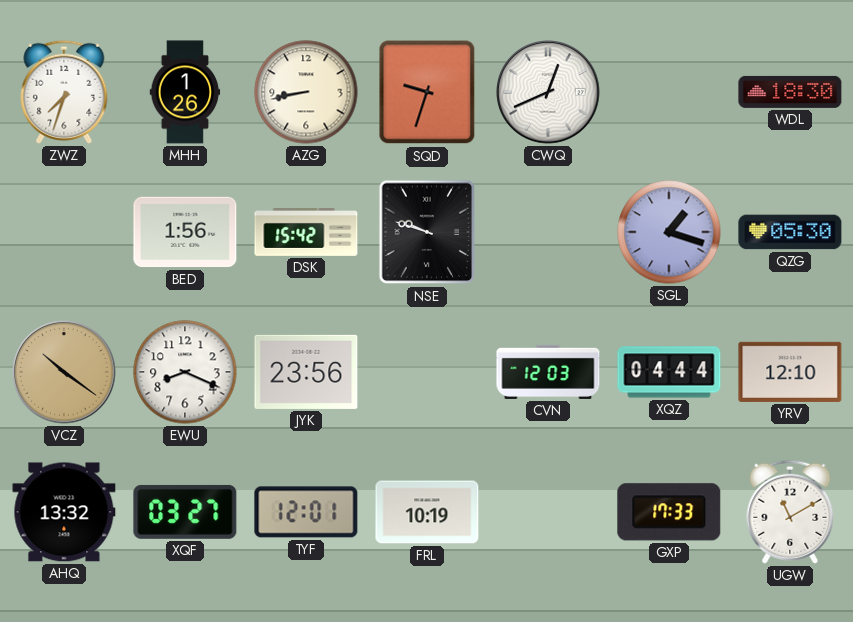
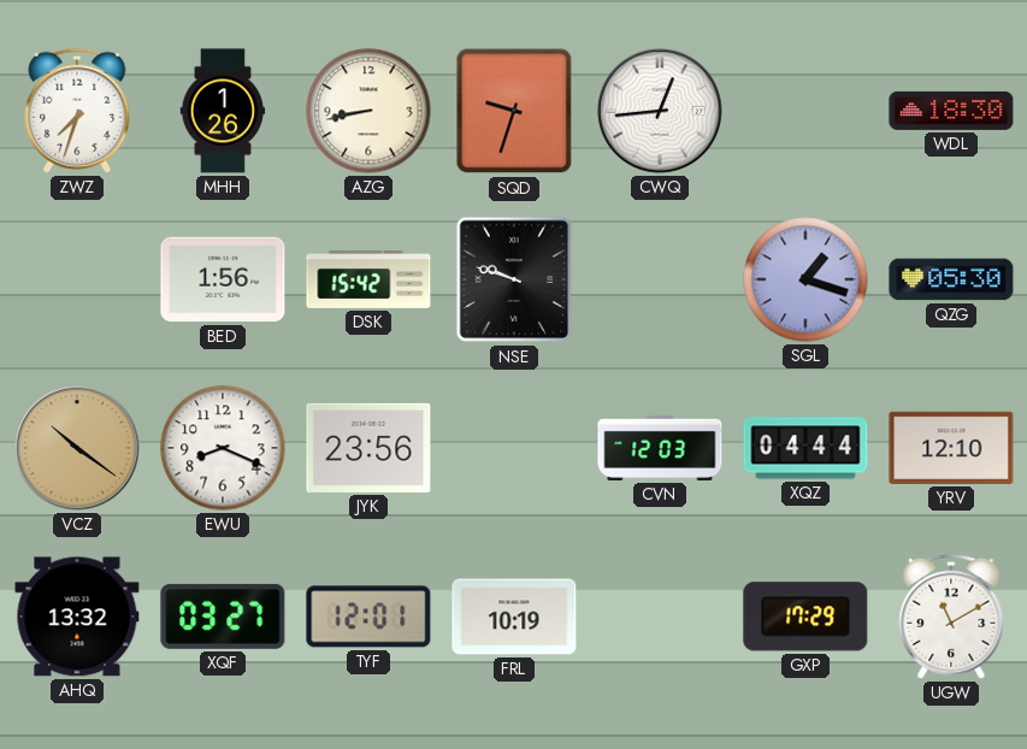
CWQ: 12:41 -> 12:44 (660, 111)
GXP: 17:33 -> 17:29 (805, 617)
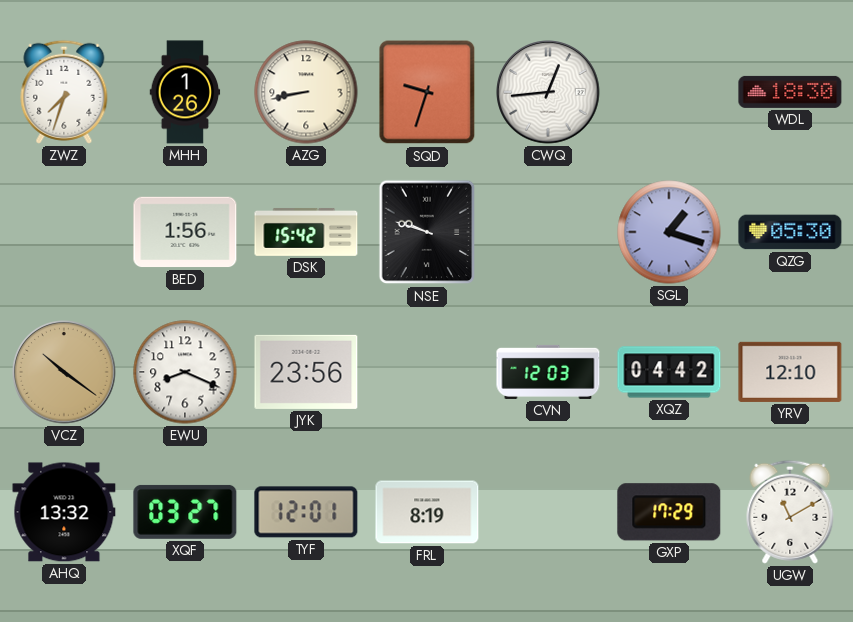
XQZ: 04:44 -> 04:42 (669, 372)
FRL: 10:19 -> 8:19 (427, 512)
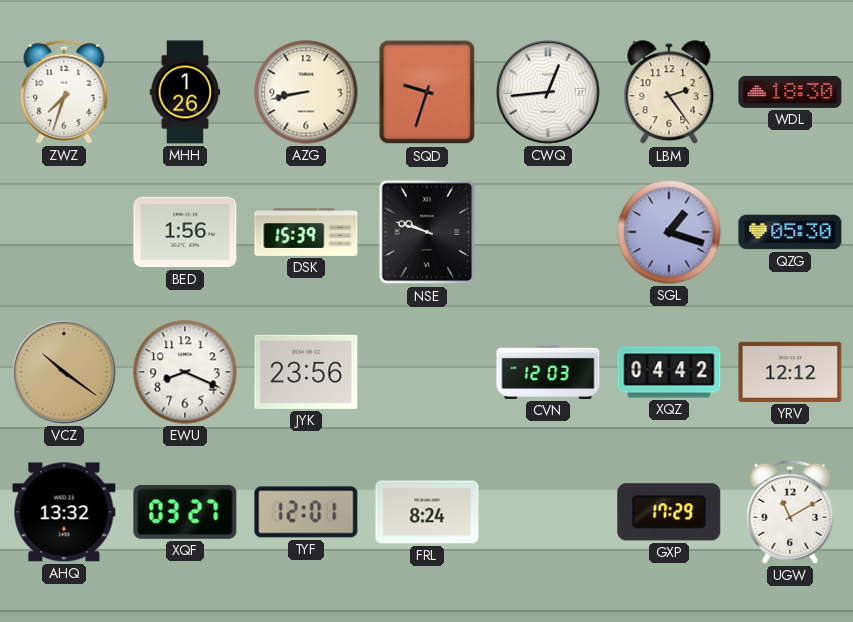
LBM: none -> 2:24 (669, 93)
DSK: 15:42 -> 15:39 (306, 232)
YRV: 12:10 -> 12:12 (790, 372)
FRL: 8:19 -> 8:24 (427, 512)
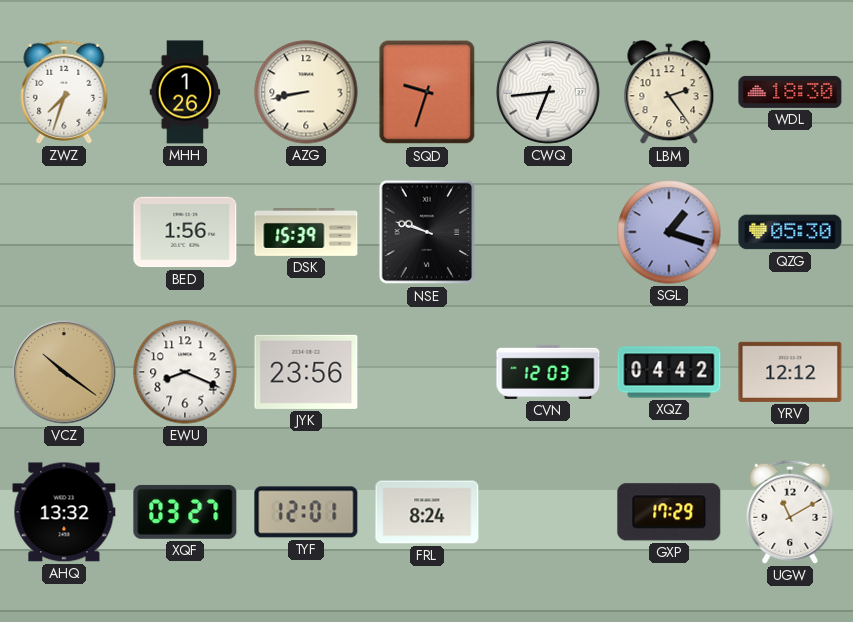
CWQ: 12:44 -> 6:44 (548, 92)
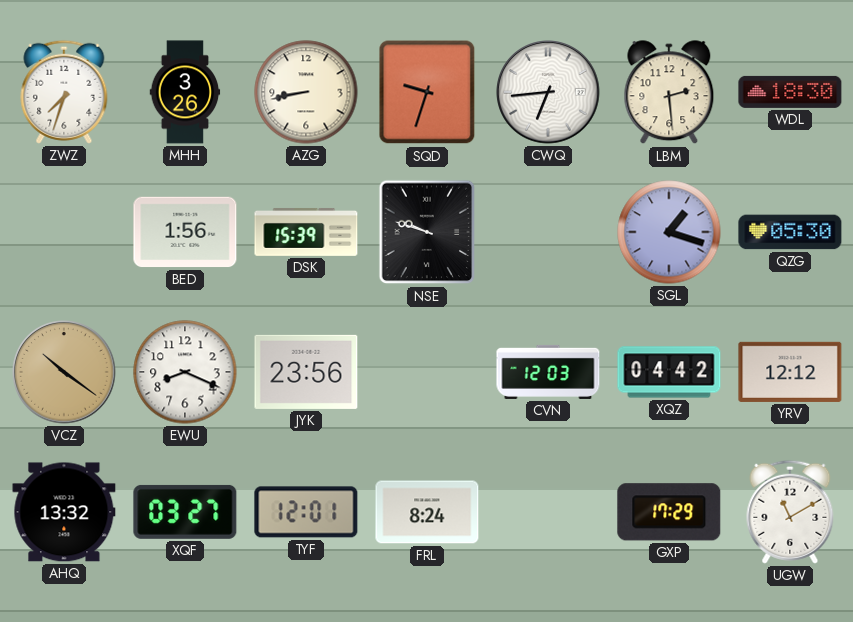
MHH: 1:26 -> 3:26 (185, 92)
LBM: 2:24 -> 2:29 (669, 93)
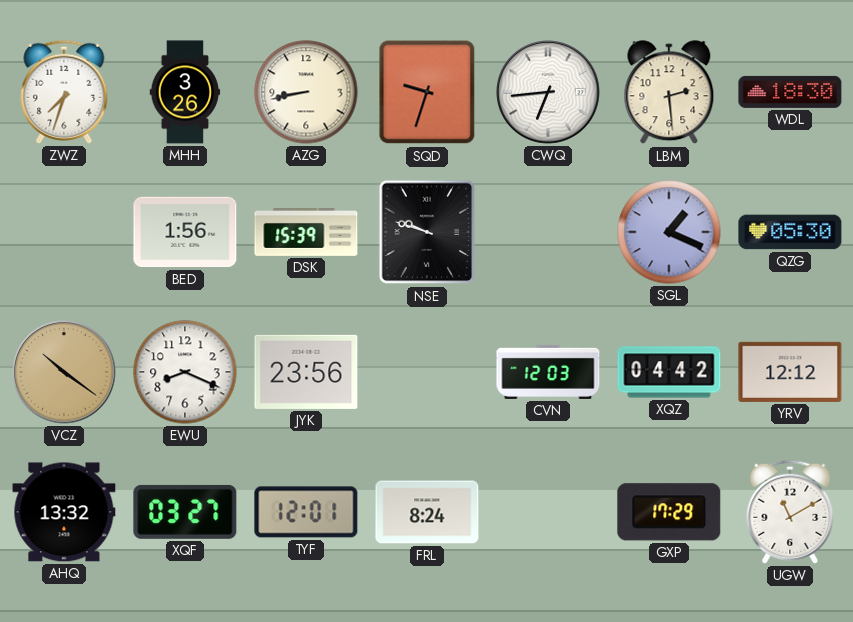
SGL: 1:18 -> 1:19 (669, 232)
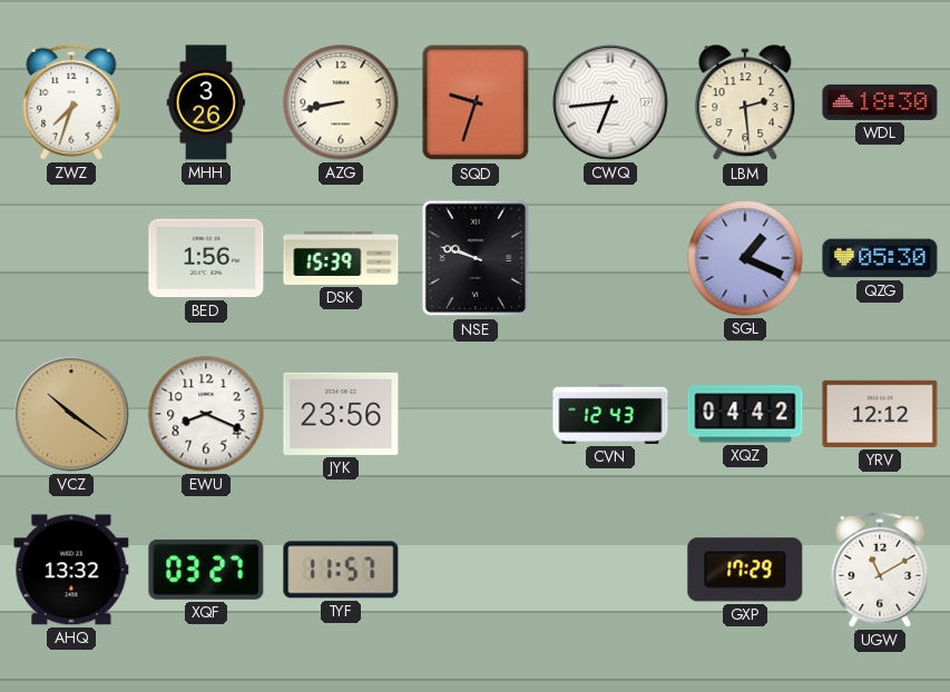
CVN: 12:03 -> 12:43 (610, 414)
TYF: 12:01 -> 11:57 (341, 570)
FRL: 8:24 -> none (427, 512)
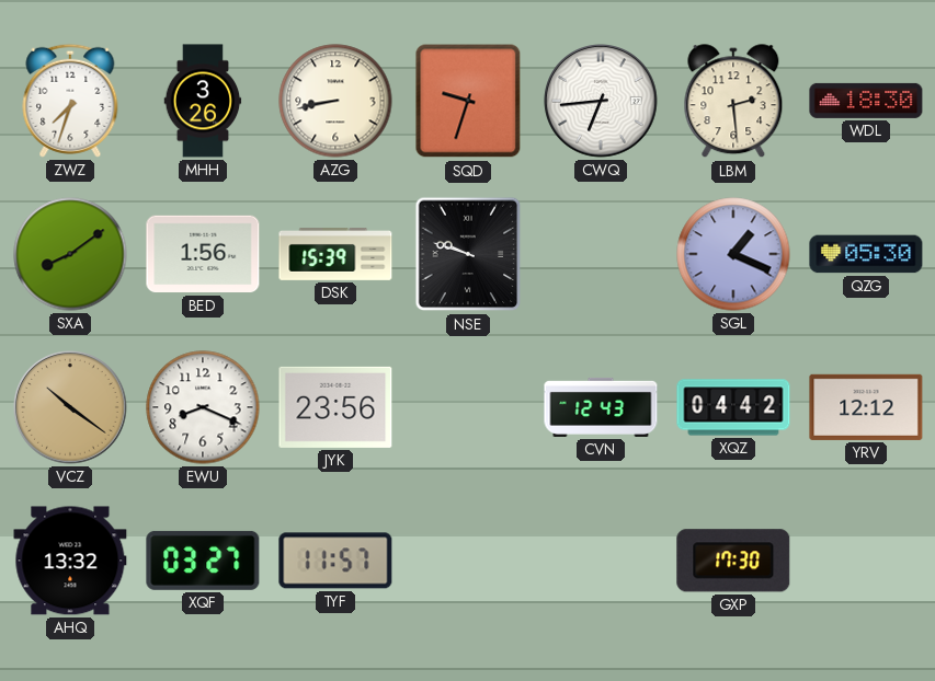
SXA: none -> 8:09 (70, 254)
GXP: 17:29 -> 17:30 (733, 561)
UGW: 11:10 -> none (880, 570)
